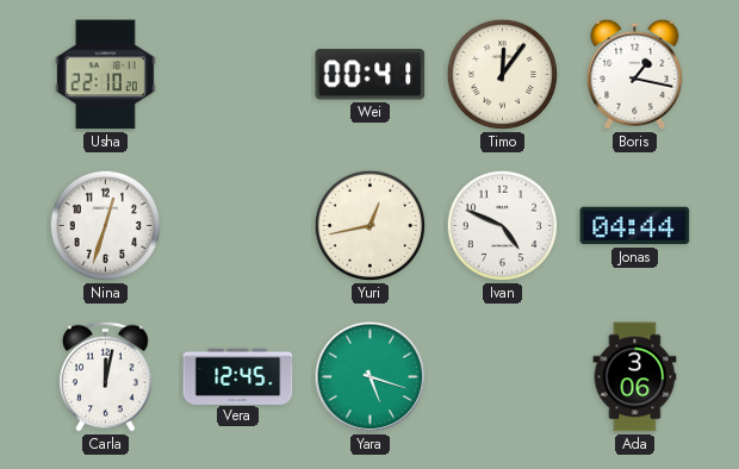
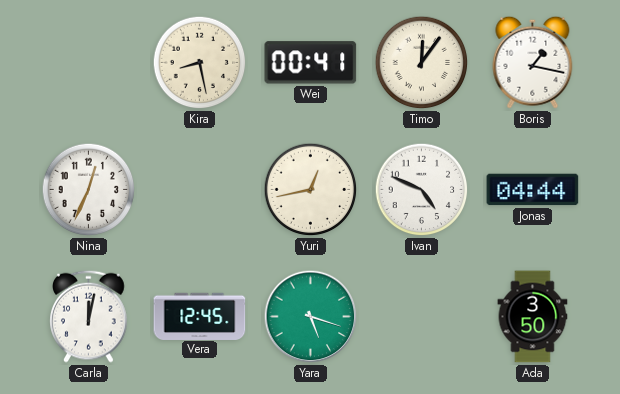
Usha: 22:10 -> none (105, 75)
Kira: none -> 8:28 (200, 63)
Nina: 12:33 -> 12:34 (89, 190)
Ada: 3:06 -> 3:50 (533, 317)
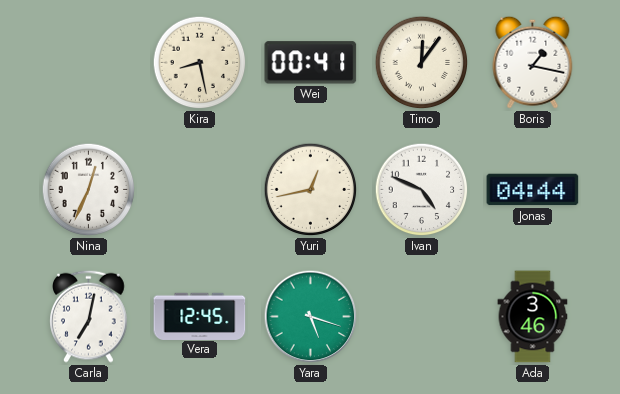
Carla: 12:02 -> 7:02 (89, 316)
Ada: 3:50 -> 3:46 (533, 317)
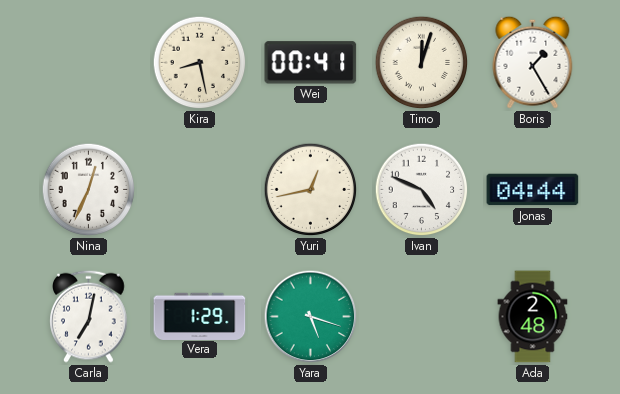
Timo: 12:06 -> 12:03 (422, 63)
Boris: 1:17 -> 1:25 (533, 62)
Vera: 12:45 -> 1:29 (200, 316)
Ada: 3:46 -> 2:48 (533, 317)
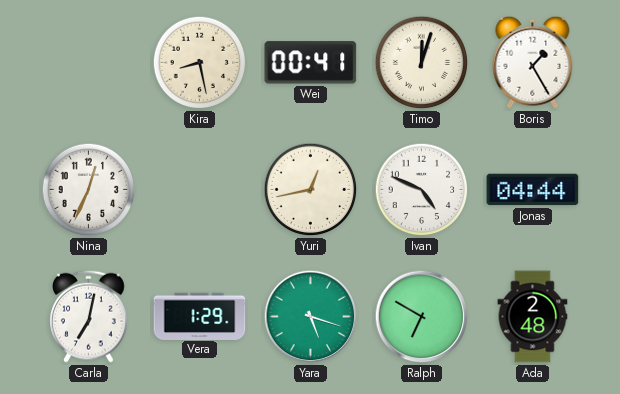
Ralph: none -> 6:50 (422, 317)
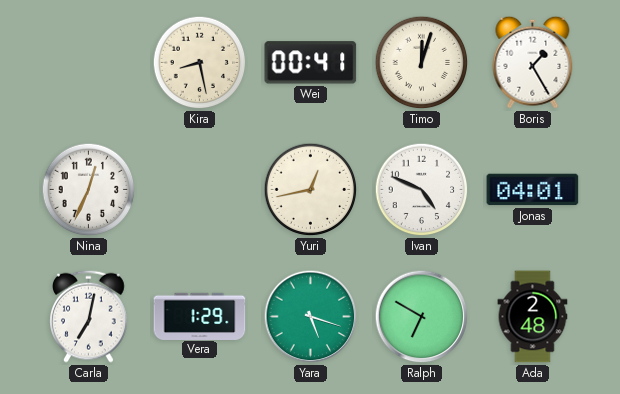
Jonas: 04:44 -> 04:01 (533, 190)
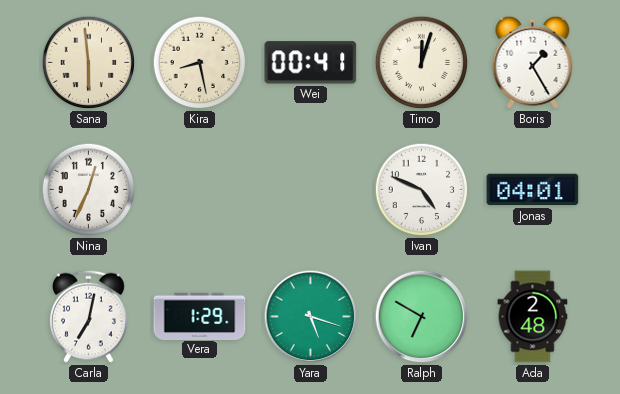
Sana: none -> 5:59 (89, 63)
Yuri: 12:43 -> none (311, 190)
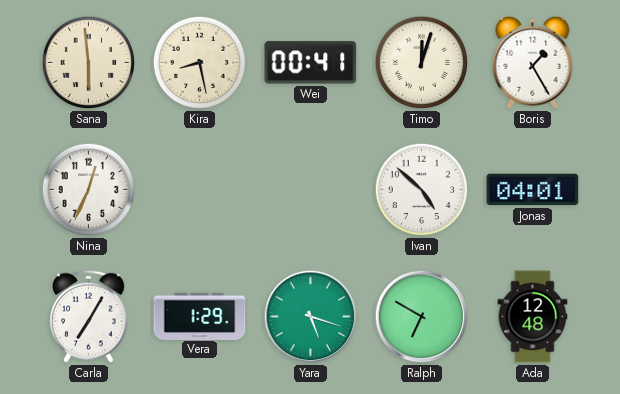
Ivan: 4:49 -> 4:52 (422, 190)
Carla: 7:02 -> 7:05 (89, 316)
Ada: 2:48 -> 12:48 (533, 317)
